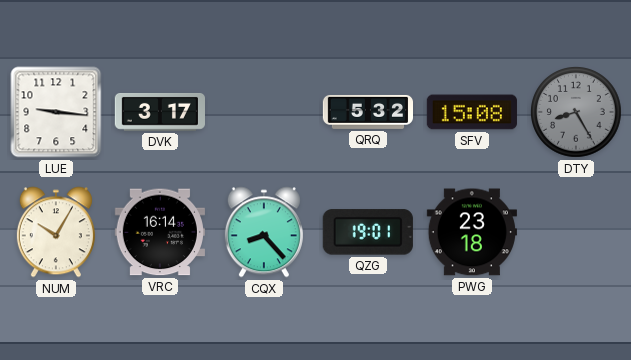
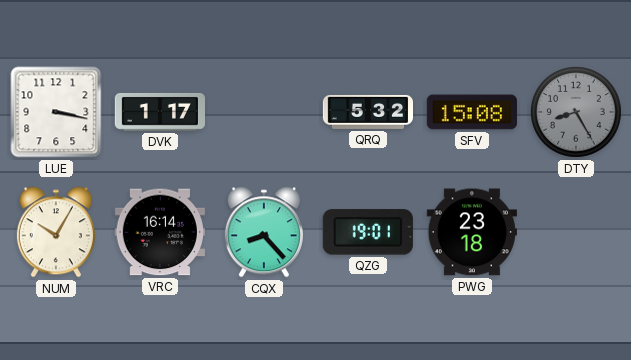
LUE: 9:16 -> 3:17 (56, 112)
DVK: 3:17 -> 1:17 (159, 113)
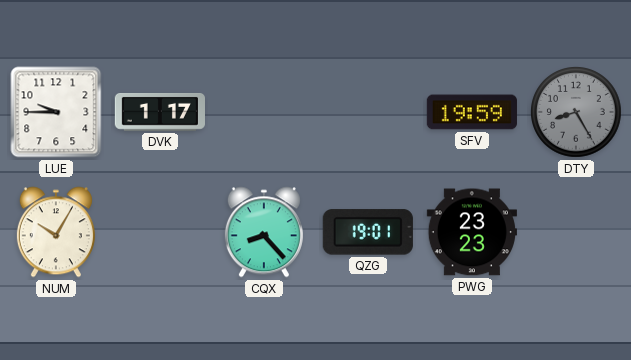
LUE: 3:17 -> 9:45 (56, 112)
QRQ: 5:32 -> none (367, 112)
SFV: 15:08 -> 19:59 (472, 112)
VRC: 16:14 -> none (160, 232)
PWG: 23:18 -> 23:23 (472, 232)
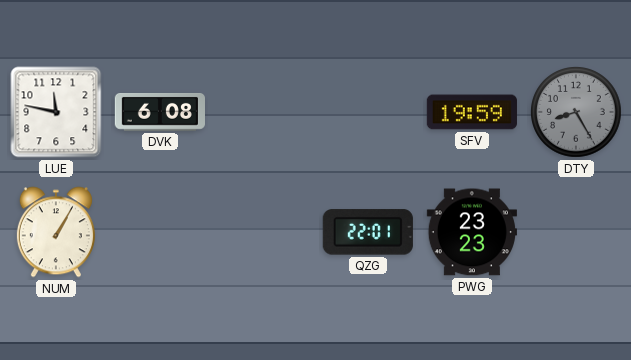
LUE: 9:45 -> 11:47 (56, 112)
DVK: 1:17 -> 6:08 (159, 113)
NUM: 10:05 -> 1:05 (56, 232)
CQX: 8:23 -> none (264, 232)
QZG: 19:01 -> 22:01 (368, 232)
